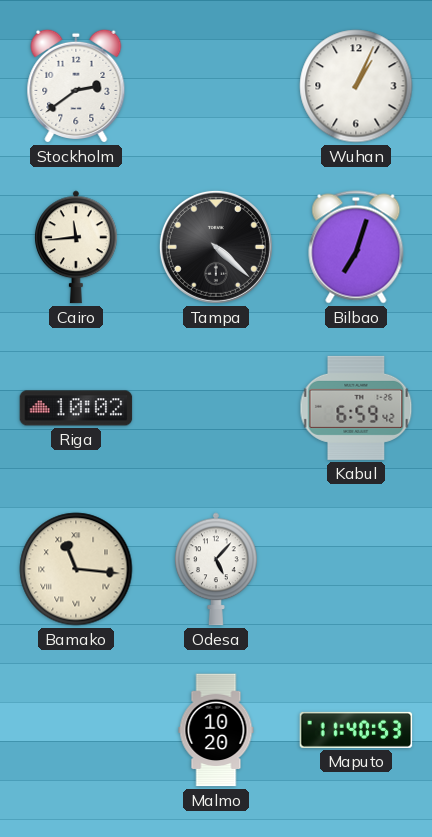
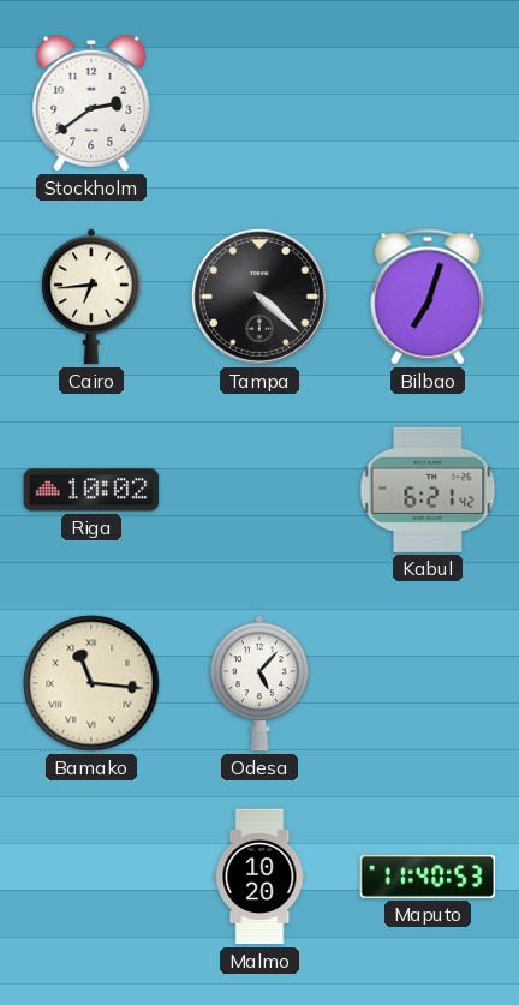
Wuhan: 1:04 -> none (356, 86)
Cairo: 11:44 -> 6:44 (93, 297)
Kabul: 6:59 -> 6:21 (428, 490)
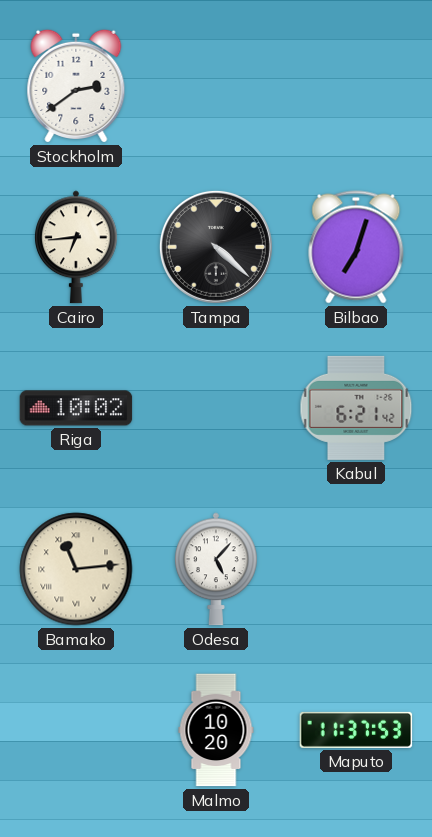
Bamako: 11:16 -> 11:14 (76, 569)
Maputo: 11:40 -> 11:37 (356, 730)
